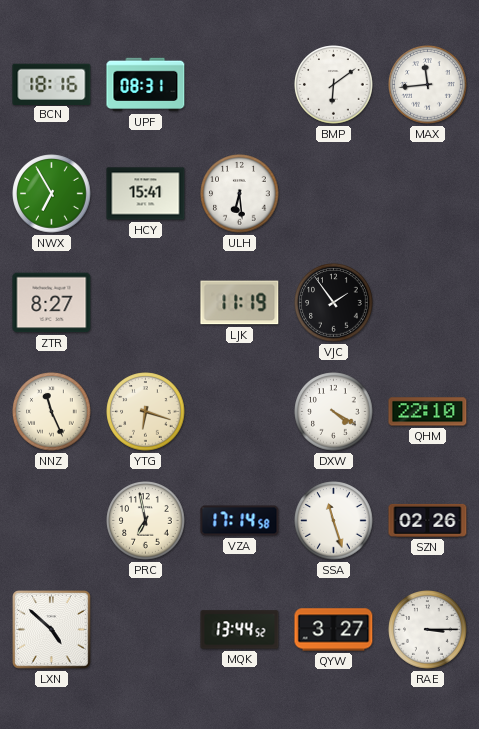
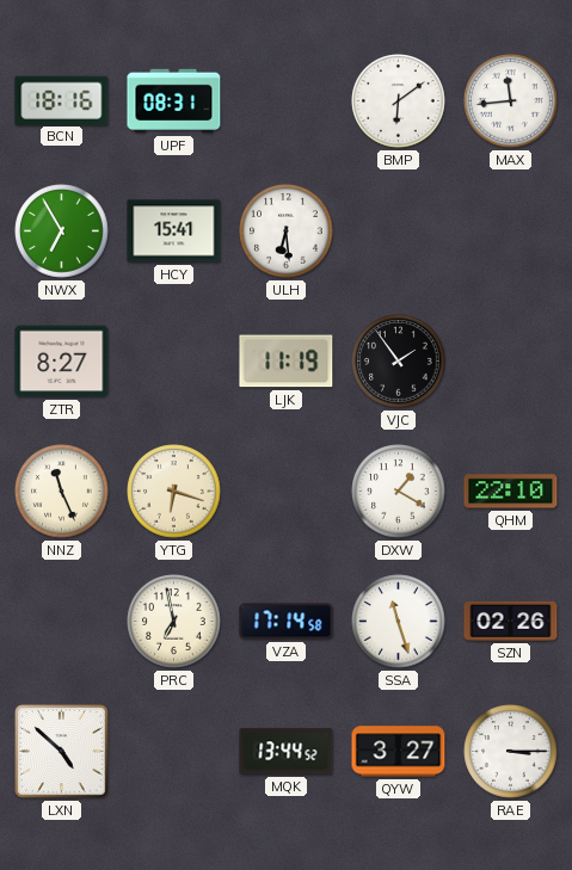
DXW: 4:20 -> 1:20 (399, 492)
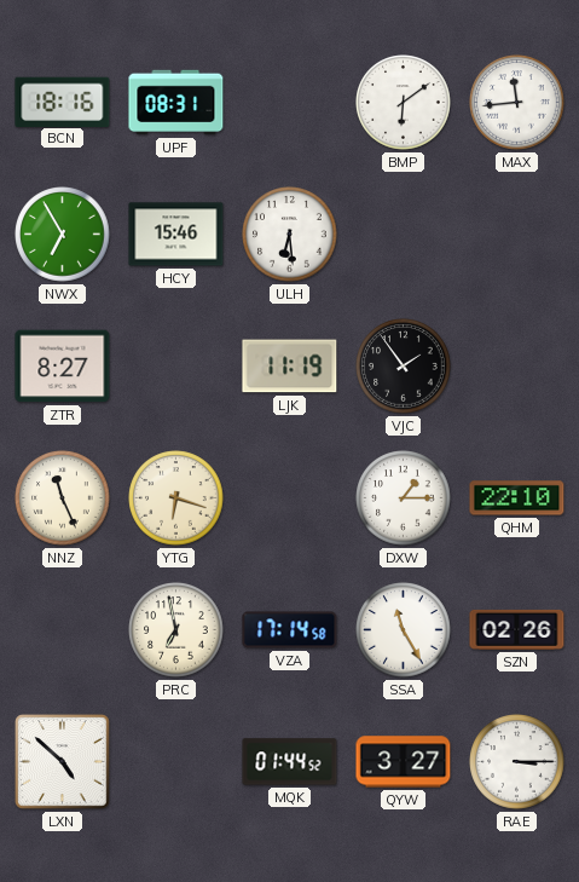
HCY: 15:41 -> 15:46 (176, 235)
DXW: 1:20 -> 1:15 (404, 498)
SSA: 11:27 -> 11:25 (404, 630)
MQK: 13:44 -> 01:44 (290, 762)
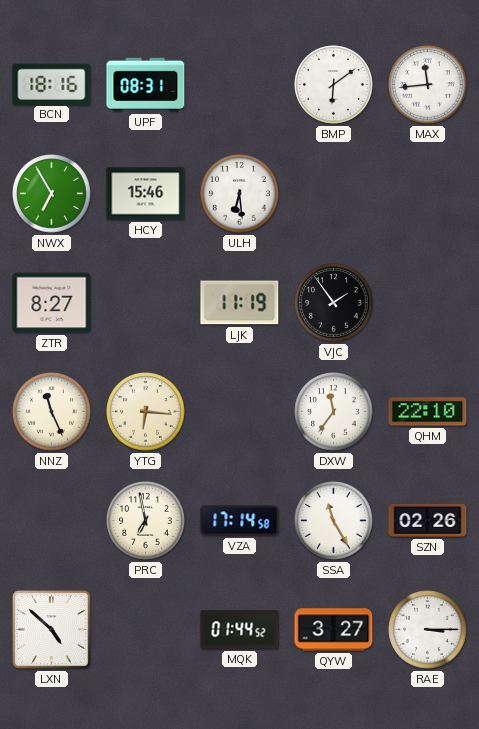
YTG: 6:18 -> 6:16 (146, 412)
DXW: 1:15 -> 11:36 (334, 412)
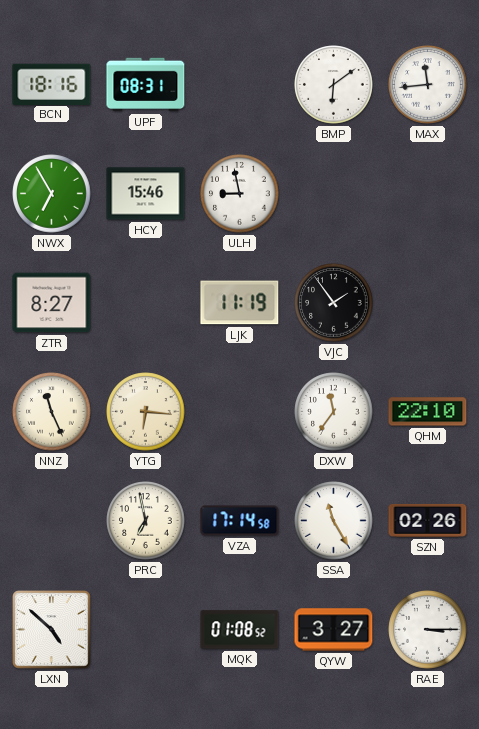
ULH: 6:29 -> 8:58 (240, 194)
MQK: 01:44 -> 01:08 (240, 630)
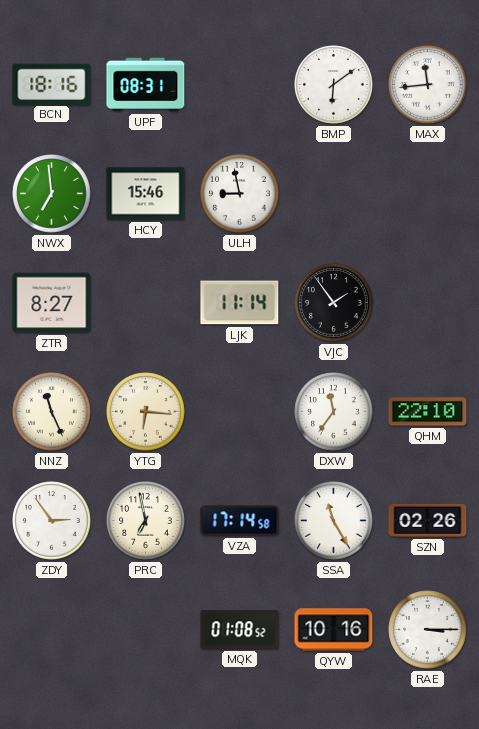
NWX: 6:55 -> 6:59 (52, 194)
LJK: 11:19 -> 11:14 (240, 303)
ZDY: none -> 2:54 (52, 521)
LXN: 4:52 -> none (52, 630)
QYW: 3:27 -> 10:16 (334, 630)
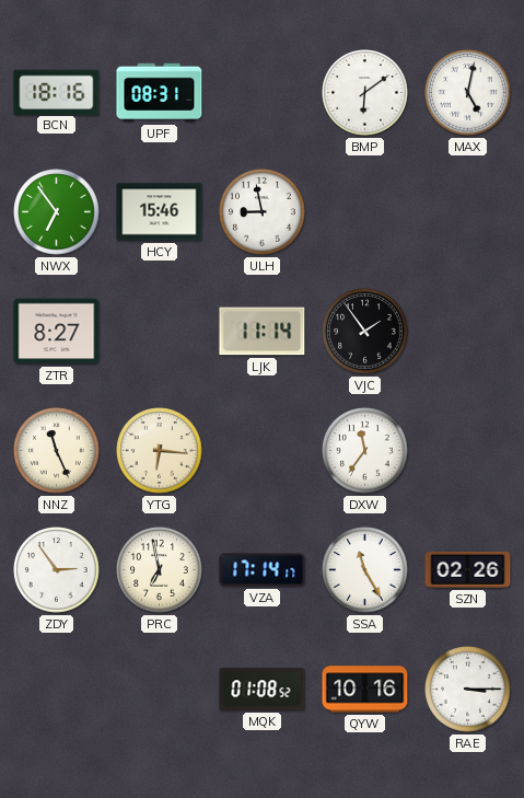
MAX: 11:44 -> 5:02 (468, 93)
NWX: 6:59 -> 6:54 (57, 212)
QHM: 22:10 -> none (428, 412)
VZA: 17:14:58 -> 17:14:17 (263, 570)
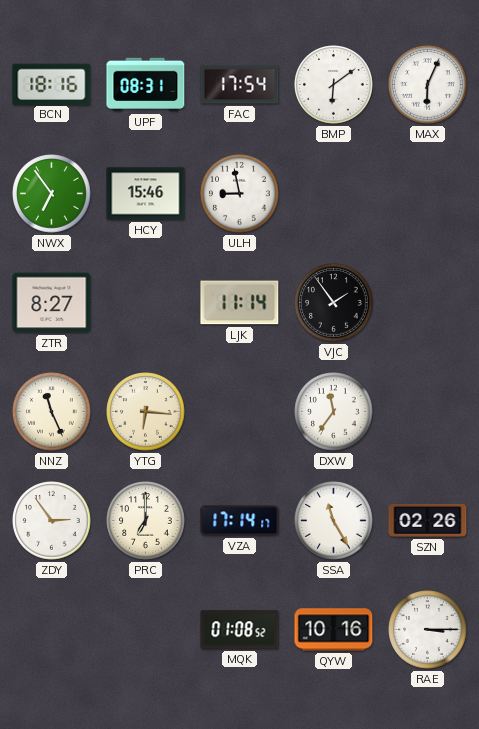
FAC: none -> 17:54 (240, 85)
MAX: 5:02 -> 6:04 (428, 85)
PRC: 6:58 -> 7:00 (146, 521)
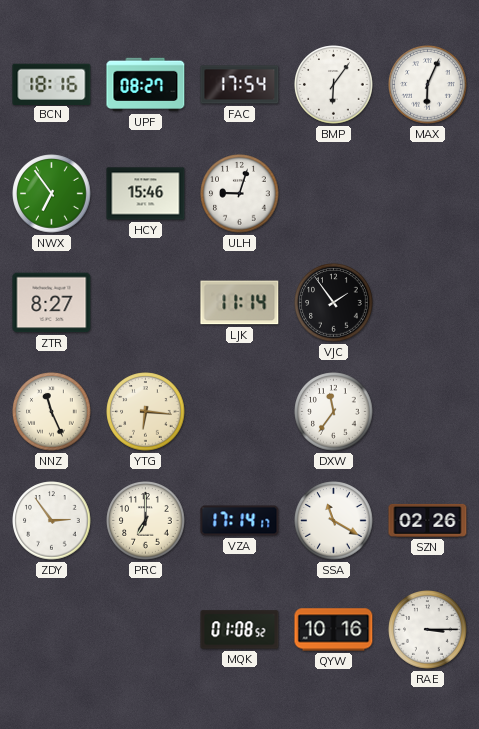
UPF: 08:31 -> 08:27 (146, 85)
BMP: 6:09 -> 6:06 (334, 85)
ULH: 8:58 -> 9:03 (240, 194)
SSA: 11:25 -> 11:20 (334, 521)
